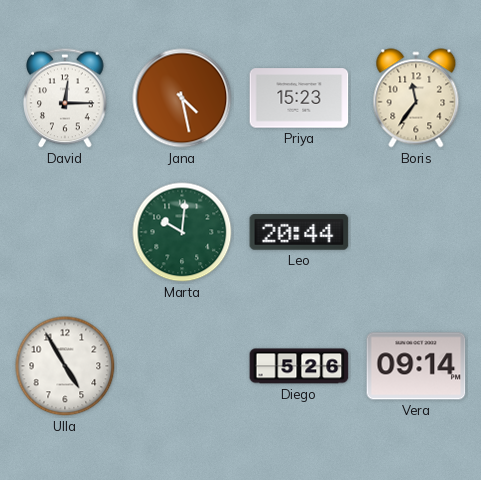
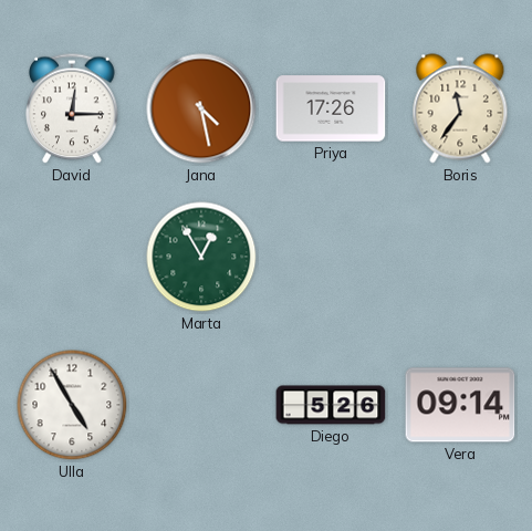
Priya: 15:23 -> 17:26 (331, 108)
Marta: 10:01 -> 12:55 (201, 257)
Leo: 20:44 -> none (299, 232)
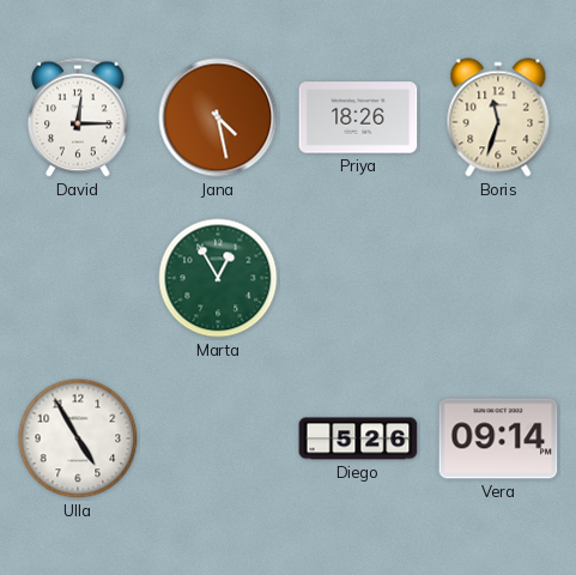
Priya: 17:26 -> 18:26 (358, 117)
Boris: 11:36 -> 11:33 (498, 117)
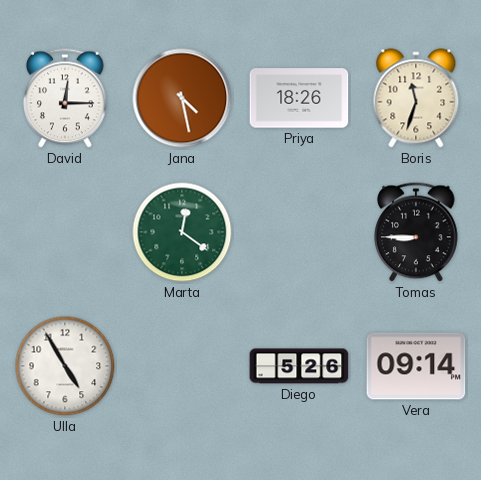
Marta: 12:55 -> 12:21 (182, 232)
Tomas: none -> 8:45 (416, 232)
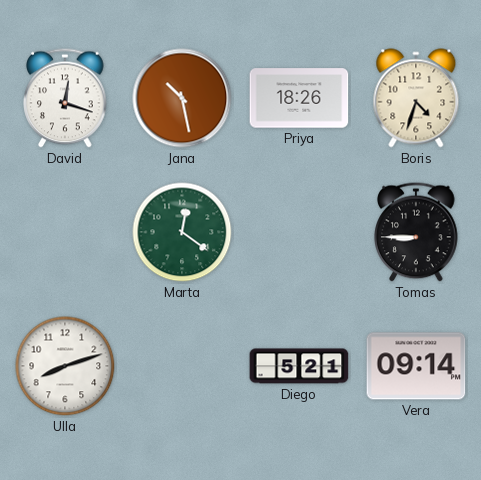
David: 12:15 -> 12:18 (65, 98)
Jana: 4:28 -> 10:28 (182, 98)
Boris: 11:33 -> 4:33 (416, 98)
Ulla: 4:55 -> 8:12 (65, 366)
Diego: 5:26 -> 5:21 (299, 366)
